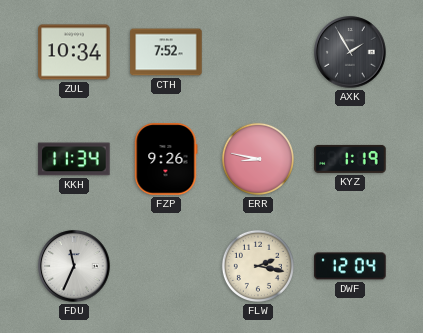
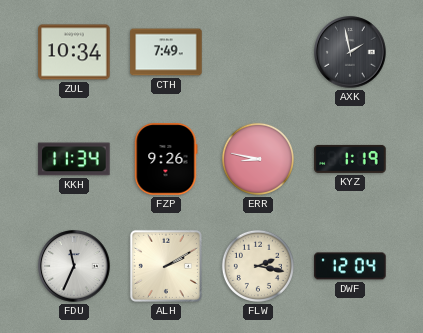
CTH: 7:52 -> 7:49 (166, 52)
AXK: 1:55 -> 1:58 (350, 52)
ALH: none -> 2:10 (166, 266)
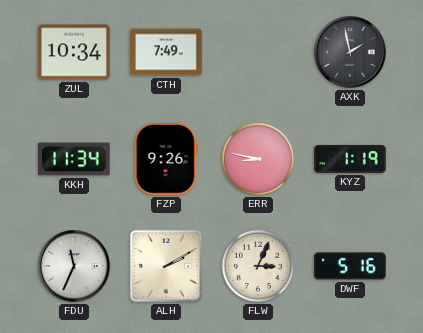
FLW: 2:17 -> 3:04 (258, 266)
DWF: 12:04 -> 5:16 (350, 266)
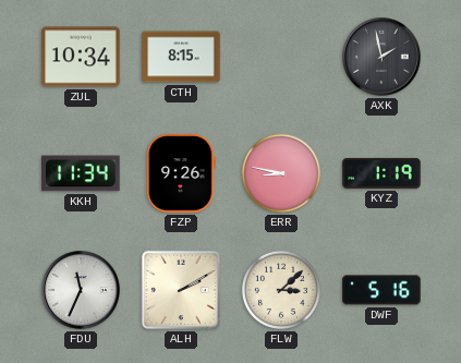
CTH: 7:49 -> 8:15 (181, 57)
FLW: 3:04 -> 3:08 (281, 290)
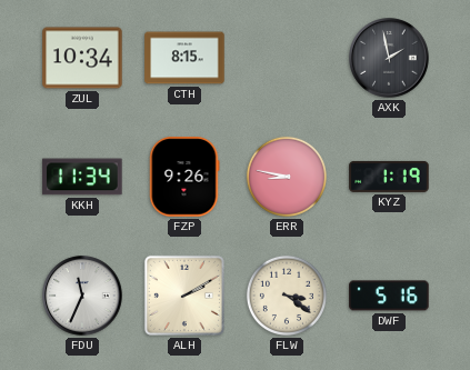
FLW: 3:08 -> 3:21 (287, 296)
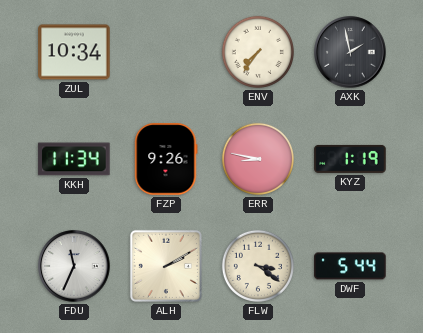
CTH: 8:15 -> none (184, 58)
ENV: none -> 7:36 (258, 52)
DWF: 5:16 -> 5:44 (350, 266)
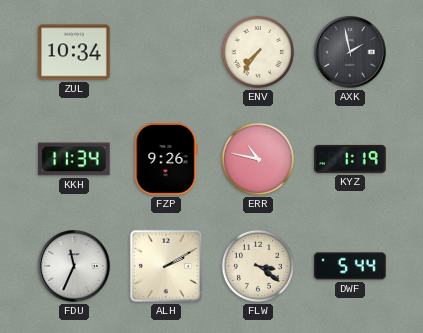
ERR: 8:47 -> 10:47 (258, 159)
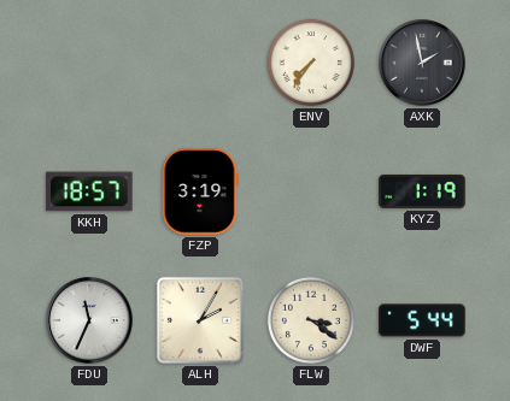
ZUL: 10:34 -> none (74, 52)
KKH: 11:34 -> 18:57 (89, 191)
FZP: 9:26 -> 3:19 (200, 191)
ERR: 10:47 -> none (258, 159)
ALH: 2:10 -> 2:05 (200, 320)
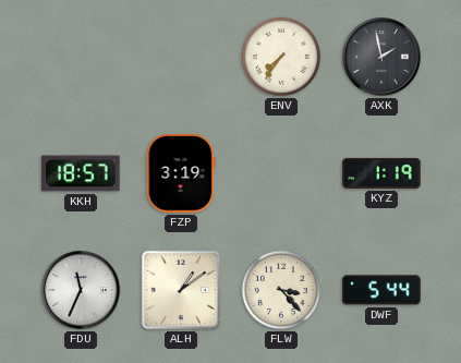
ALH: 2:05 -> 1:09 (181, 290)
FLW: 3:21 -> 3:23 (281, 290)
